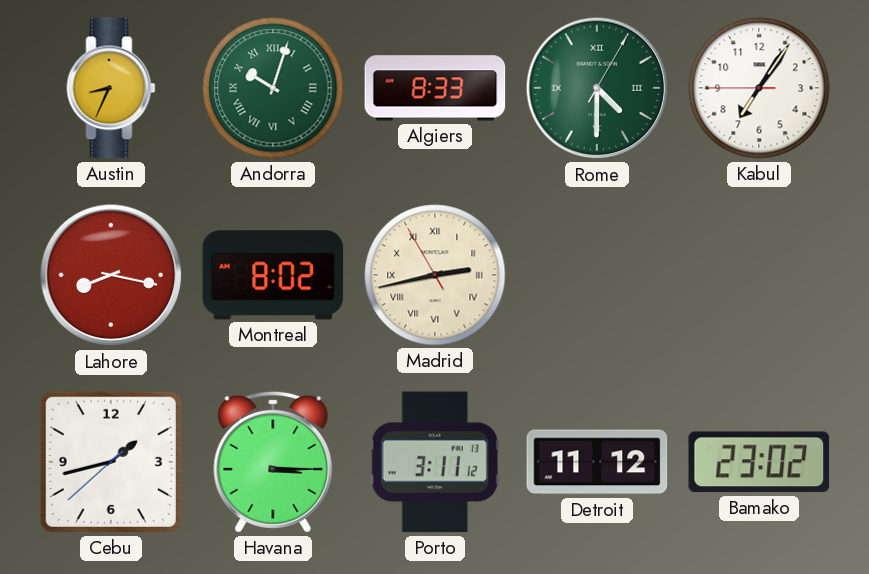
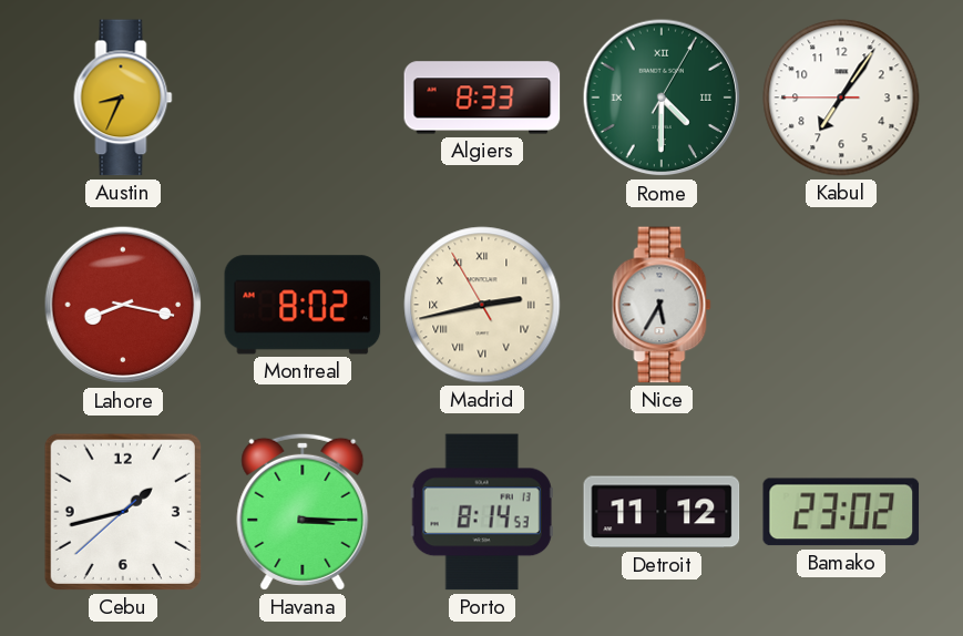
Andorra: 10:03 -> none (273, 88)
Nice: none -> 5:35 (662, 305)
Porto: 3:11 -> 8:14 (482, 512)
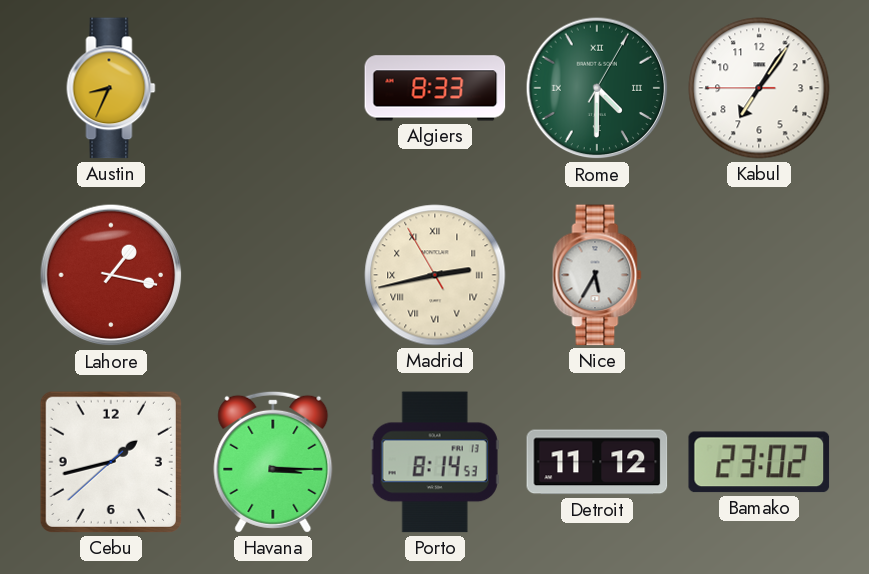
Lahore: 8:17 -> 1:17 (111, 275)
Montreal: 8:02 -> none (303, 305)
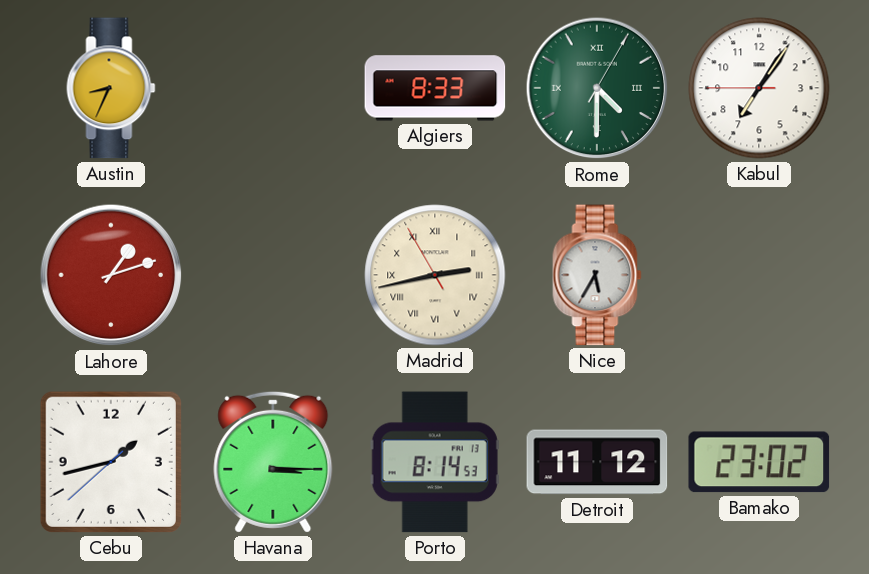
Lahore: 1:17 -> 1:12 (111, 275)
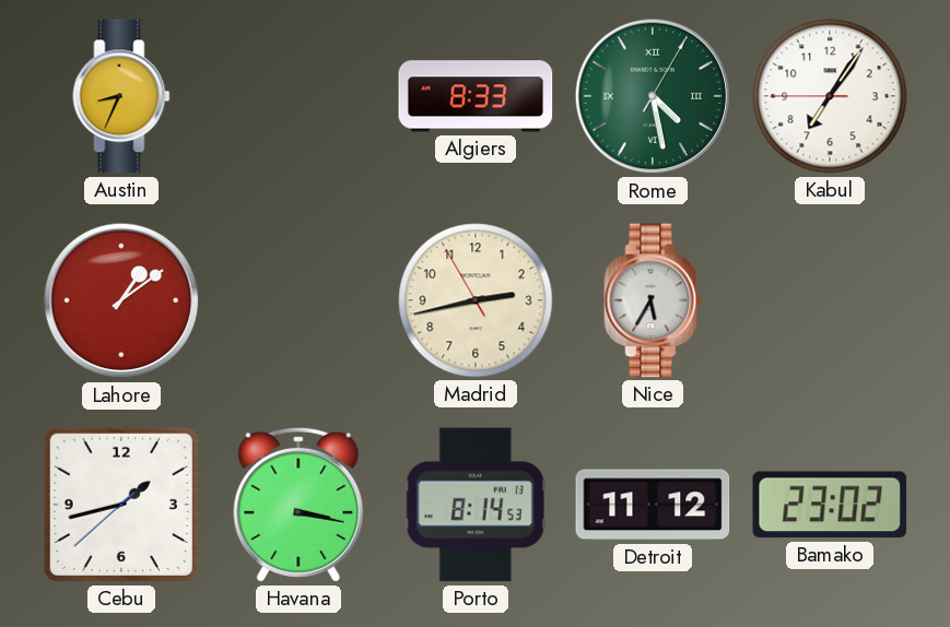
Rome: 4:30 -> 4:28 (653, 96)
Lahore: 1:12 -> 1:09 (121, 300)
Madrid numerals: Roman -> Arabic (476, 300)
Havana: 3:15 -> 3:17 (298, 505)
